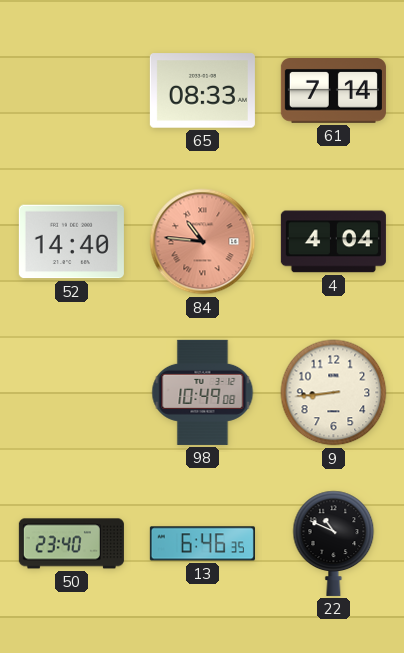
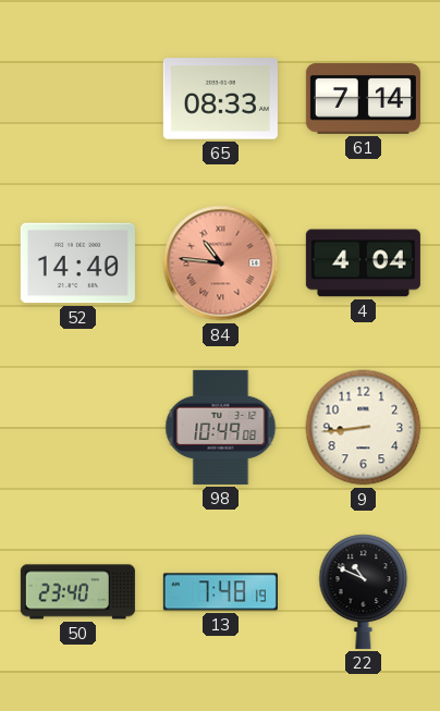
13: 6:46 -> 7:48 (220, 592)
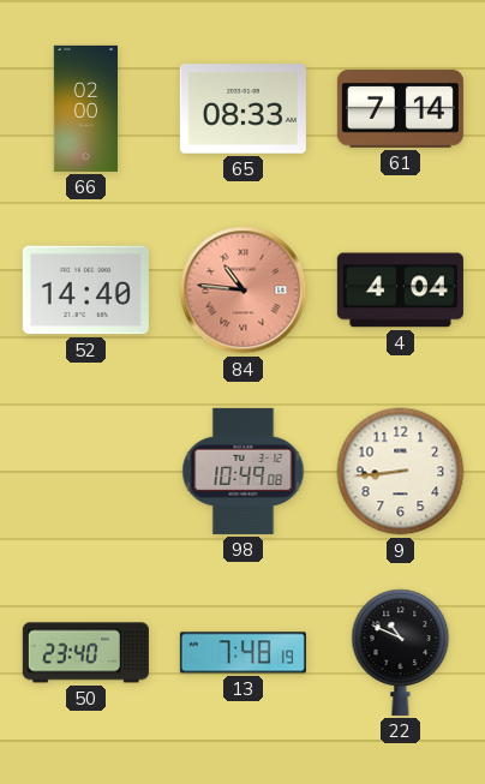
66: none -> 02:00 (85, 108)
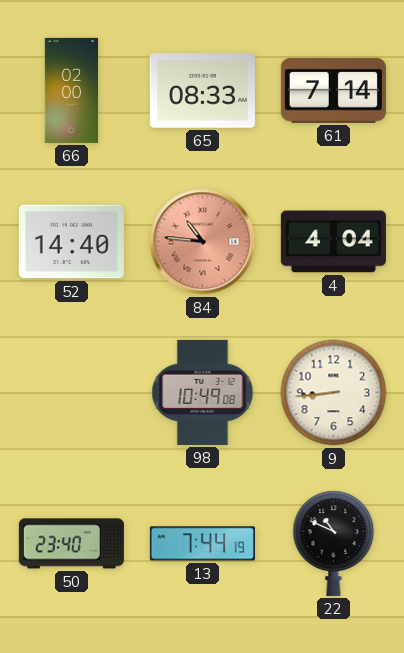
13: 7:48 -> 7:44 (202, 544)
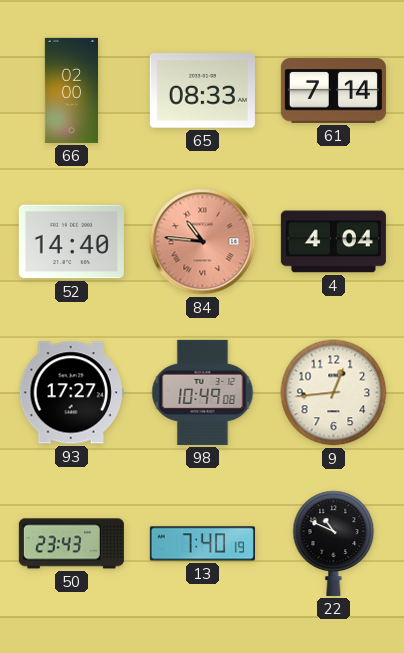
93: none -> 17:27 (71, 393)
9: 8:44 -> 12:44 (334, 393)
50: 23:40 -> 23:43 (71, 544)
13: 7:44 -> 7:40 (202, 544)
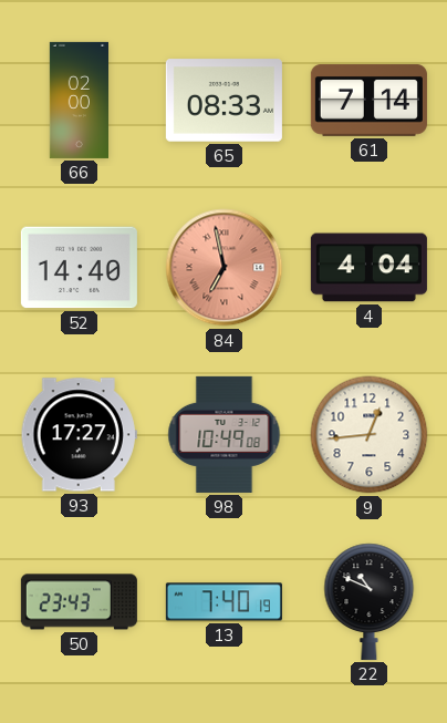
84: 10:46 -> 6:58 (225, 268)
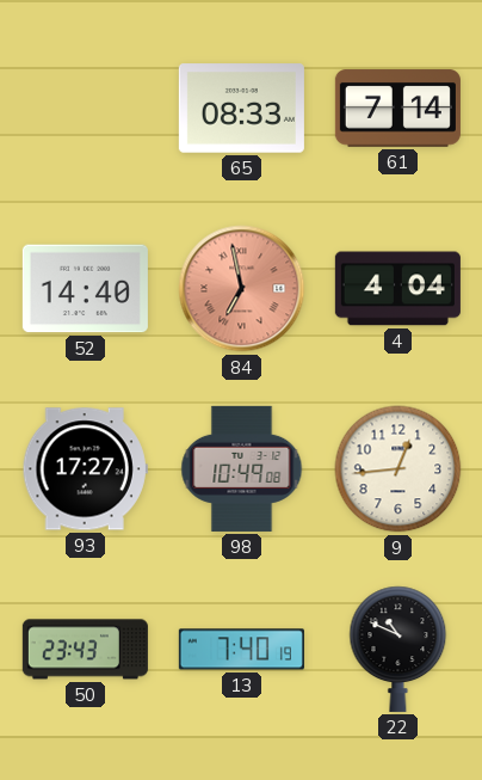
66: 02:00 -> none (79, 100)
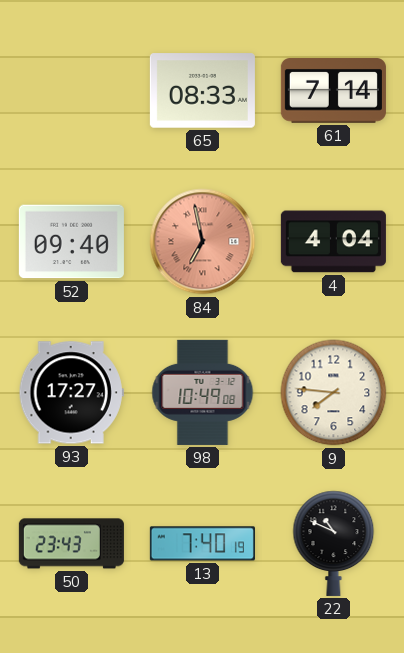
52: 14:40 -> 09:40 (71, 242)
9: 12:44 -> 7:46 (334, 393)
